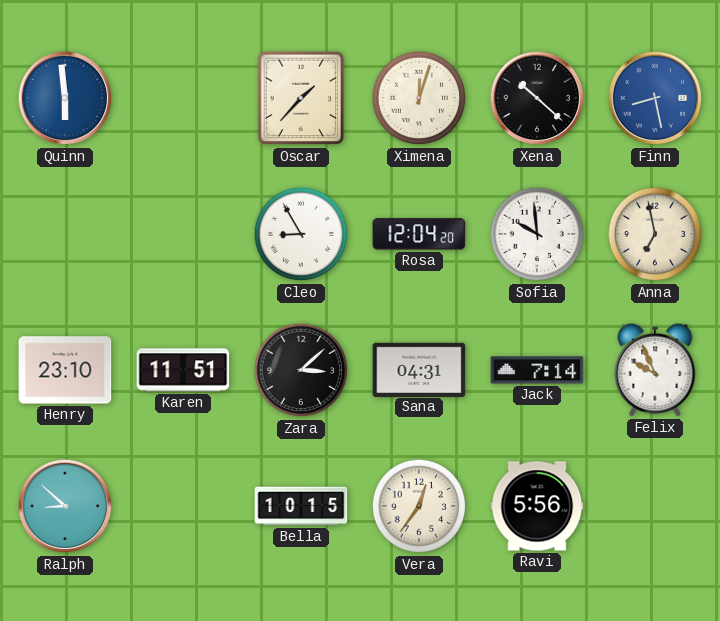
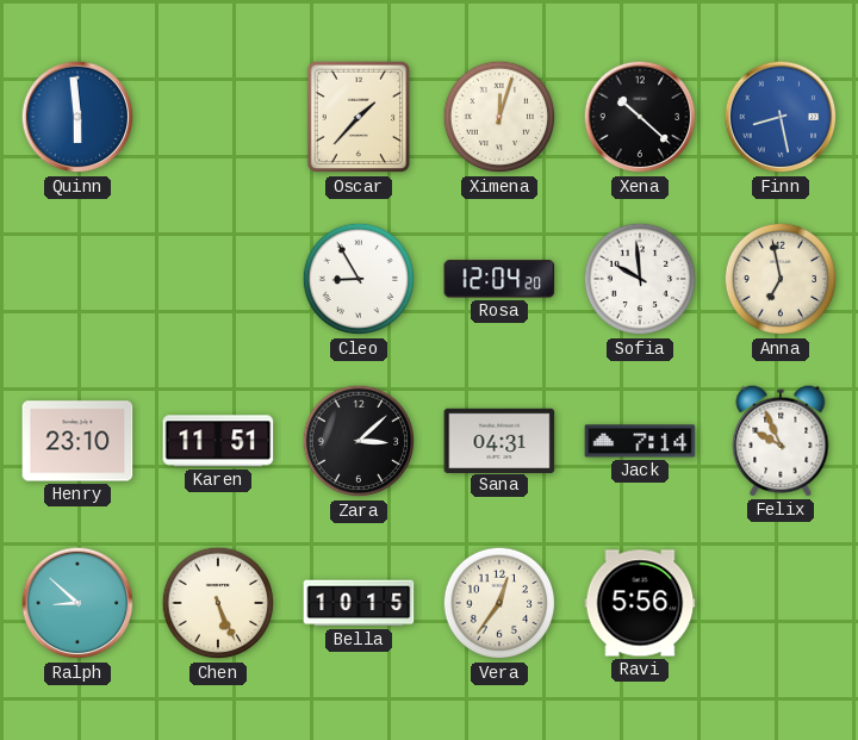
Chen: none -> 5:26 (218, 603)
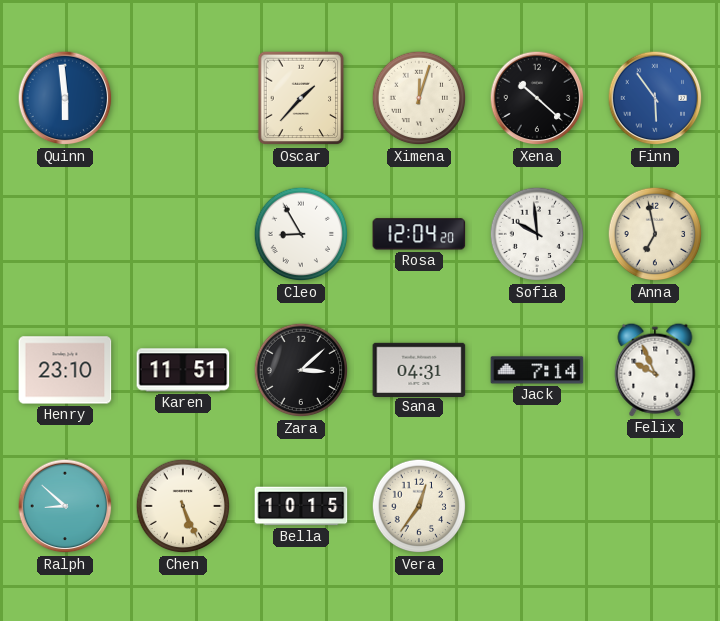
Finn: 8:28 -> 5:54 (655, 98)
Ravi: 5:56 -> none (640, 603)
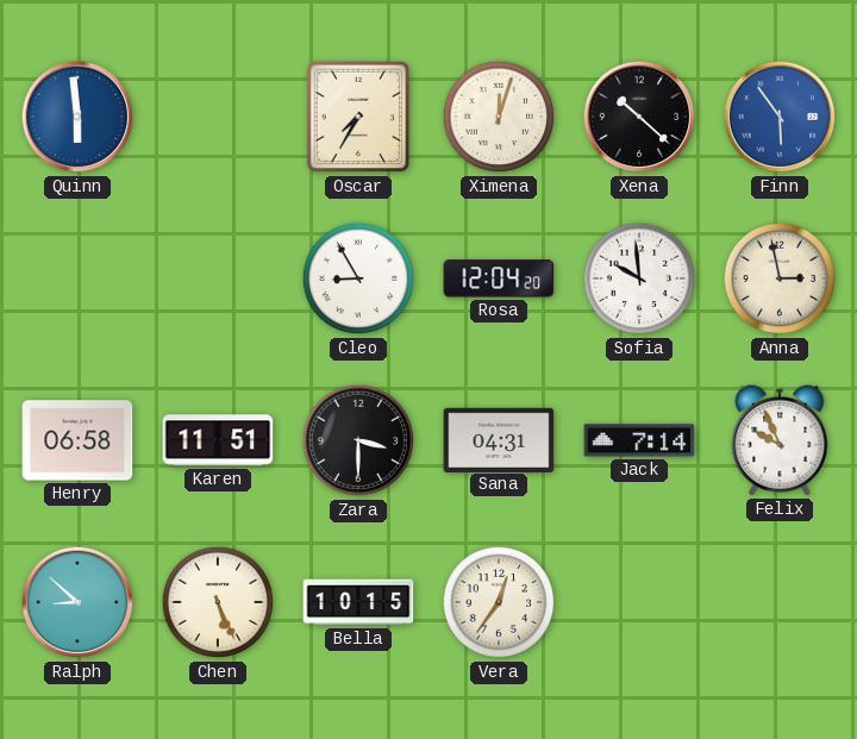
Oscar: 1:37 -> 7:35 (358, 117)
Anna: 6:58 -> 2:58 (780, 278)
Henry: 23:10 -> 06:58 (77, 440)
Zara: 3:08 -> 3:30 (358, 440)
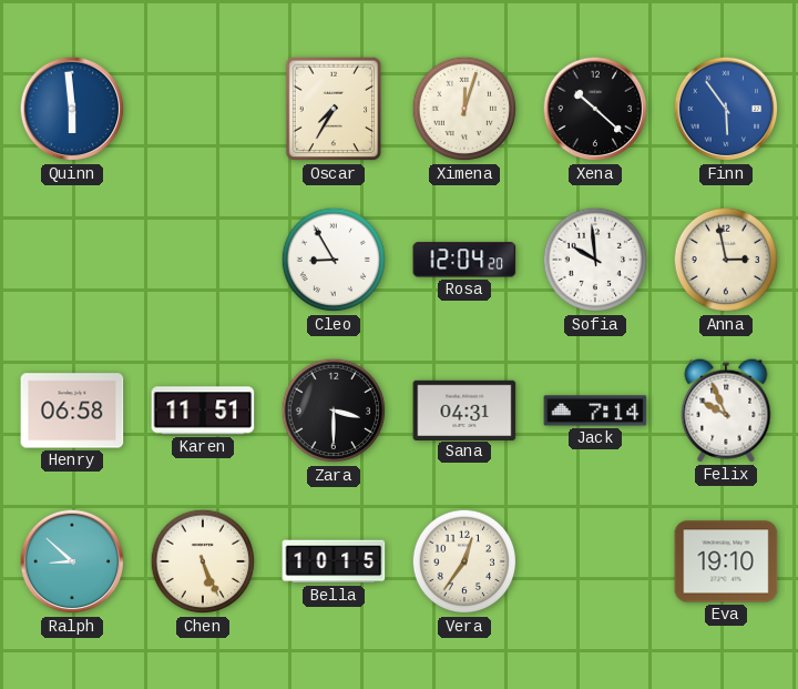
Eva: none -> 19:10 (726, 561)
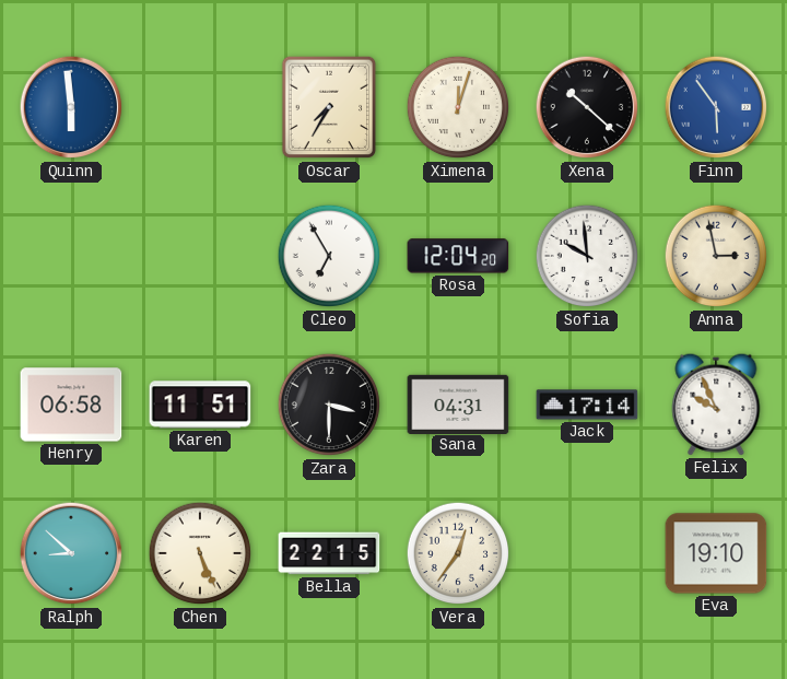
Cleo: 8:55 -> 6:55 (329, 256)
Jack: 7:14 -> 17:14 (587, 405)
Bella: 10:15 -> 22:15 (329, 553)
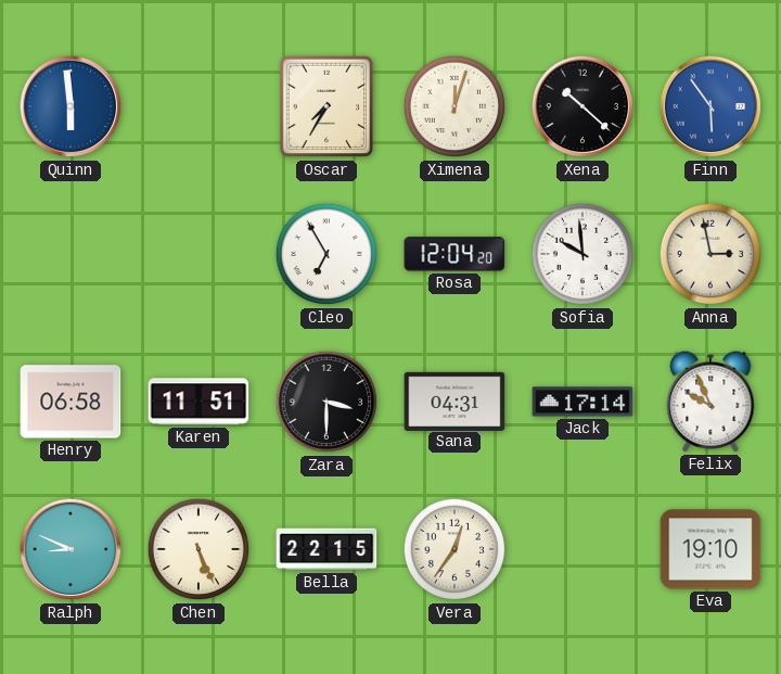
Ralph: 8:52 -> 8:49 (71, 549)
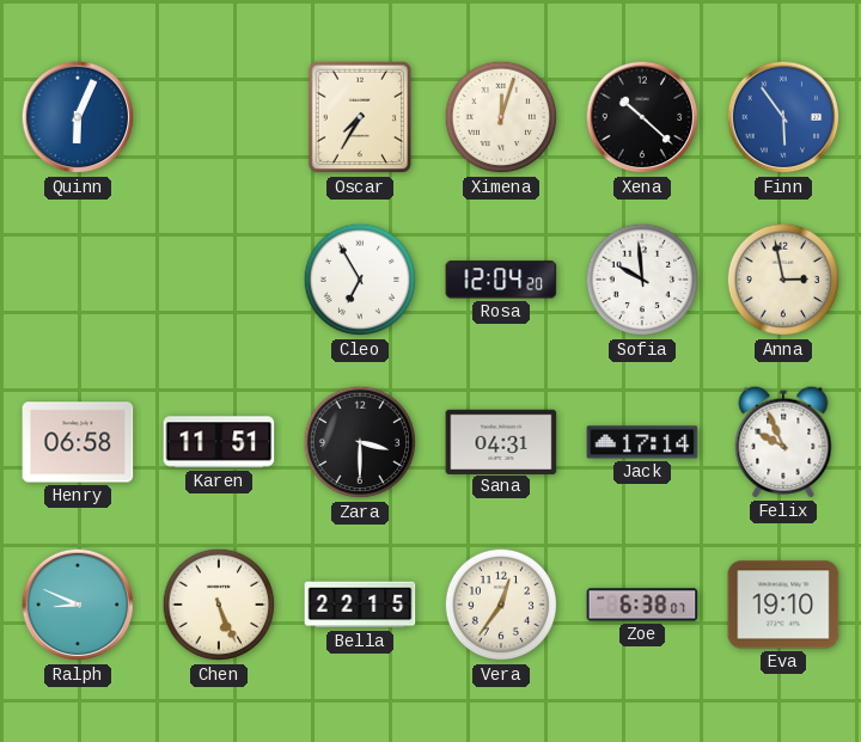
Quinn: 5:59 -> 6:04 (78, 117)
Zoe: none -> 6:38 (642, 605)
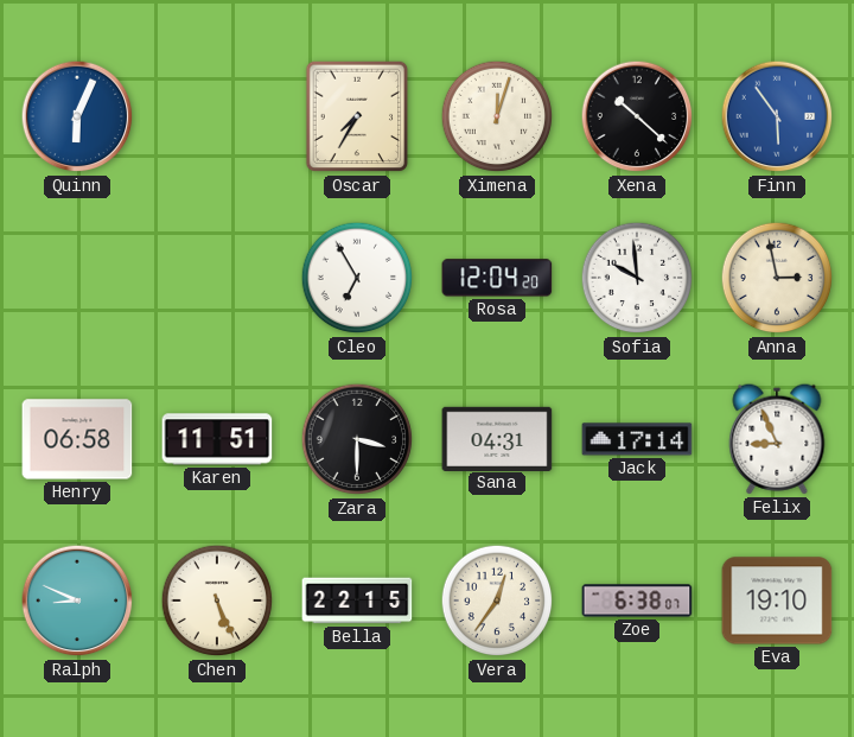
Felix: 9:56 -> 8:56 (777, 439)
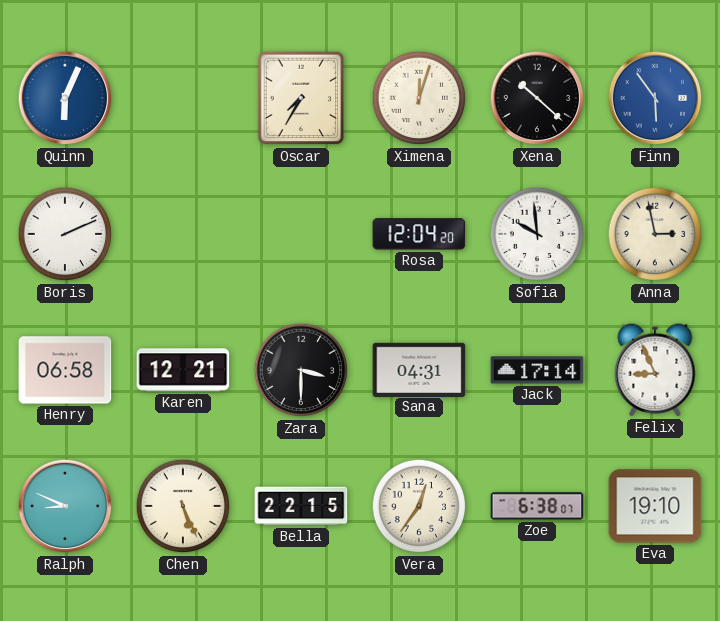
Boris: none -> 2:11 (65, 234)
Cleo: 6:55 -> none (357, 278)
Karen: 11:51 -> 12:21 (183, 370)
